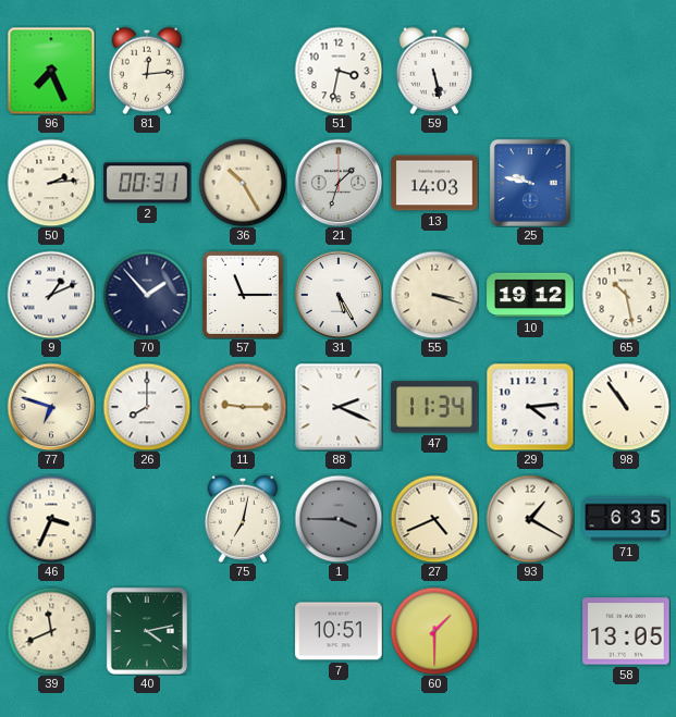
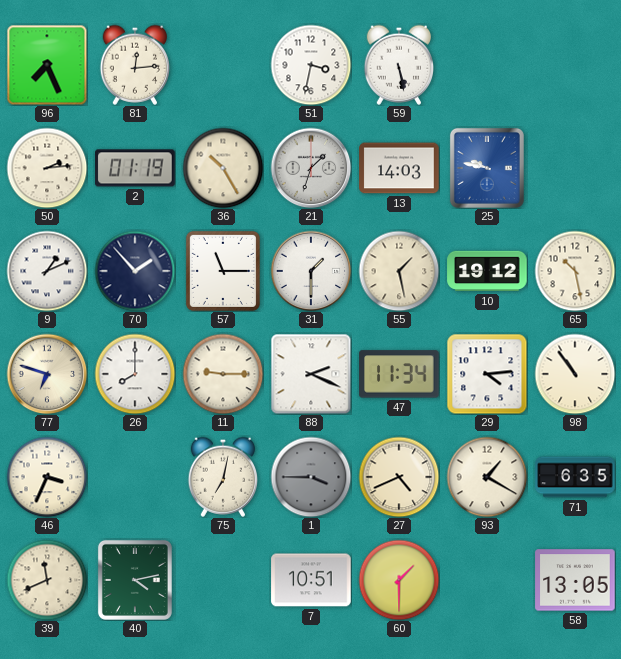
2: 00:31 -> 01:19 (135, 168)
31: 5:25 -> 1:30 (311, 271)
55: 3:18 -> 1:28 (399, 271)
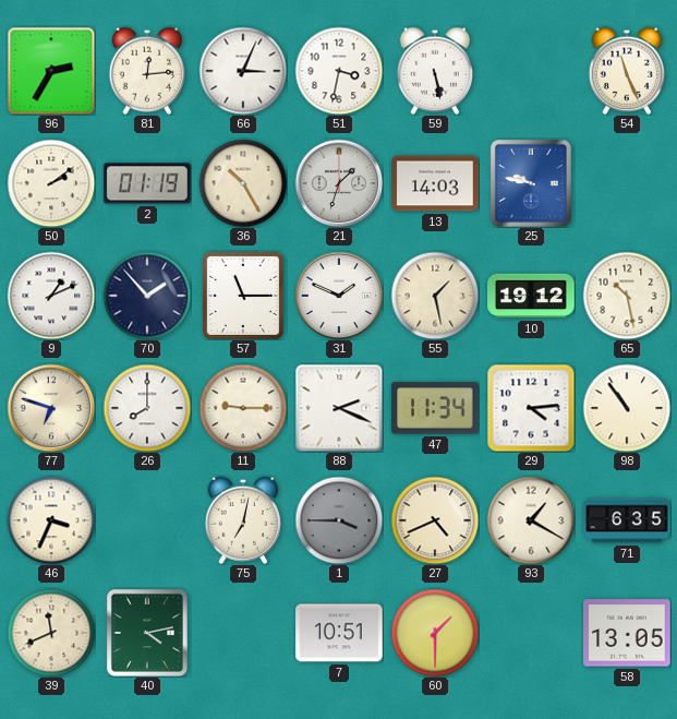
96: 7:26 -> 2:35 (51, 71)
66: none -> 3:04 (243, 71)
54: none -> 11:26 (627, 71)
50: 2:14 -> 2:09 (51, 183)
31: 1:30 -> 1:49 (339, 296)
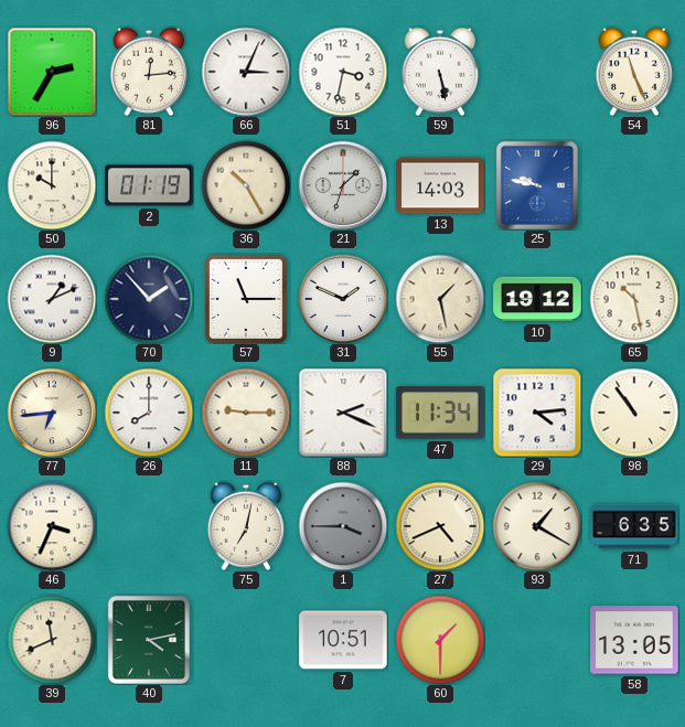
50: 2:09 -> 10:00 (52, 185)
77: 6:48 -> 6:44 (52, 413)
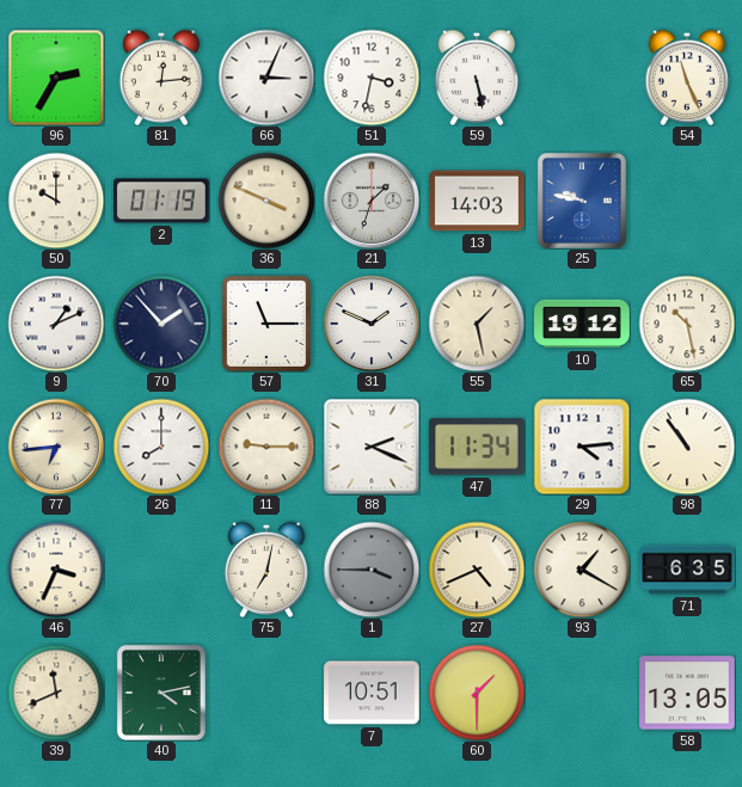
36: 10:25 -> 3:49 (266, 201)
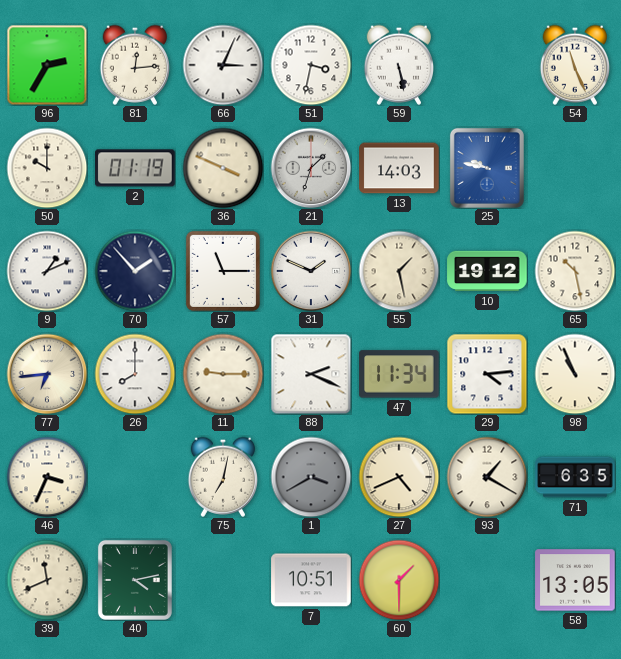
98: 10:54 -> 10:56 (575, 374)
1: 3:45 -> 3:40 (311, 477)
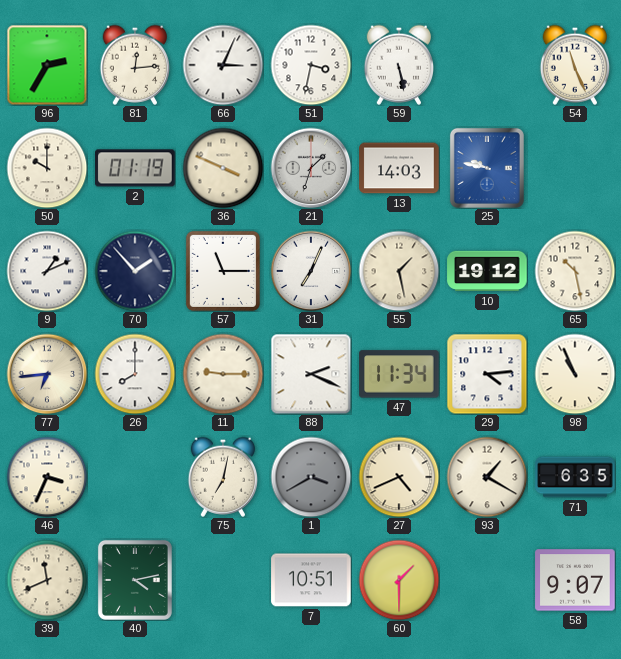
31: 1:49 -> 7:04 (311, 271)
58: 13:05 -> 9:07 (575, 580)
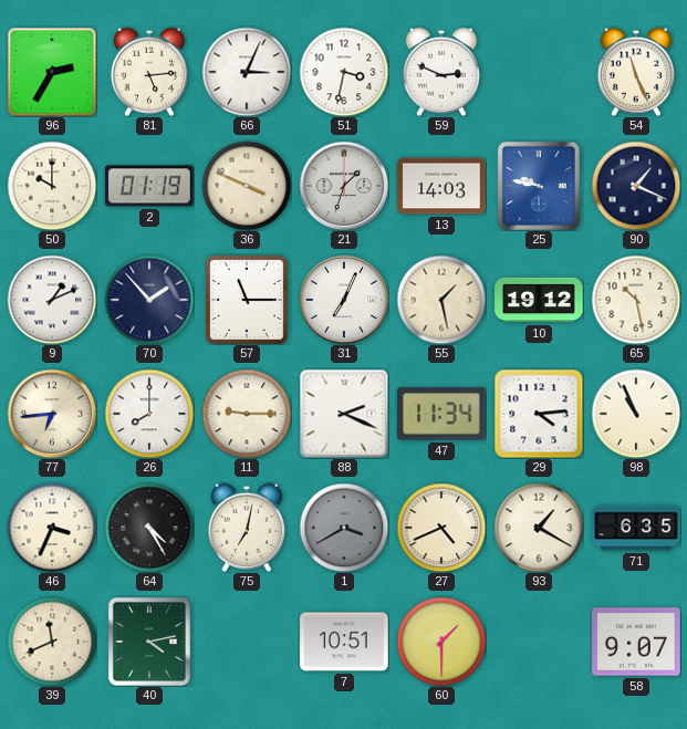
81: 12:14 -> 5:14 (149, 72)
59: 5:28 -> 2:49 (441, 72)
90: none -> 1:19 (636, 186)
64: none -> 4:25 (149, 528)
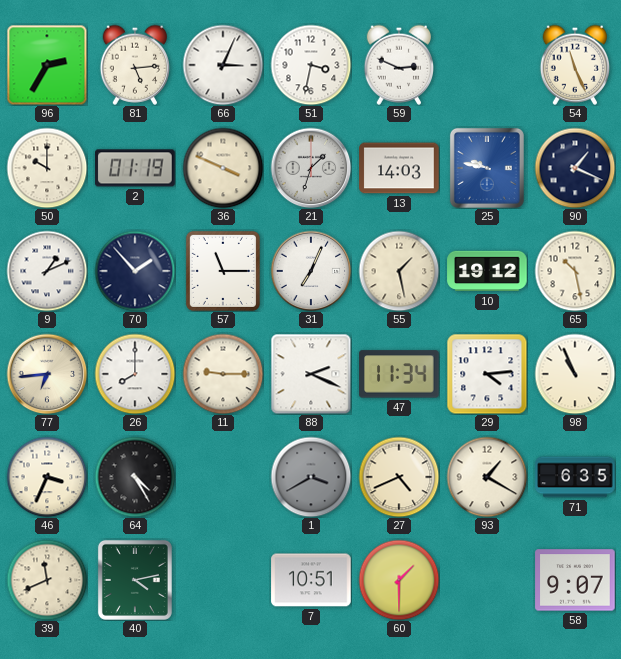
75: 7:02 -> none (247, 528)
